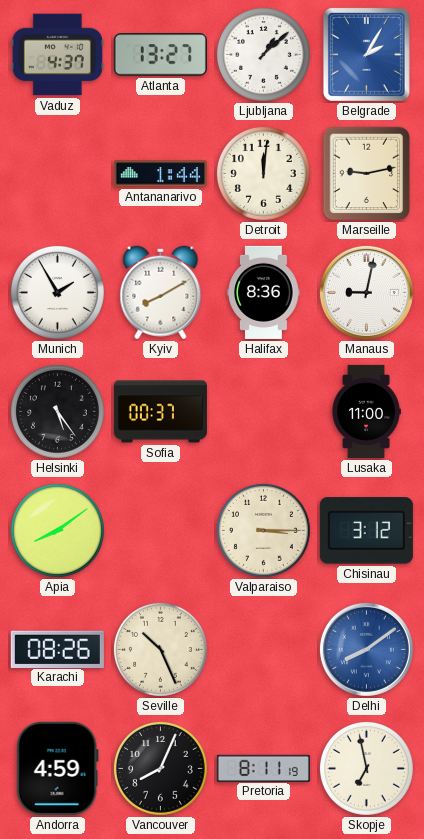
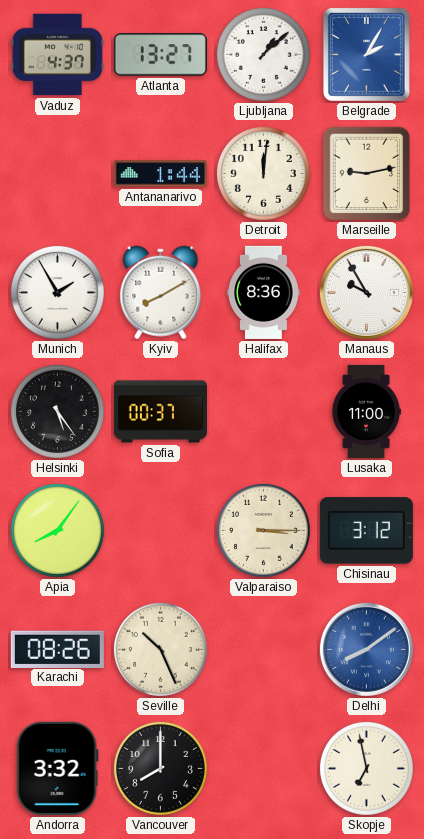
Manaus: 9:02 -> 9:55 (366, 292)
Apia: 8:09 -> 8:06 (57, 530)
Andorra: 4:59 -> 3:32 (57, 768)
Vancouver: 8:04 -> 8:00 (160, 768)
Pretoria: 8:11 -> none (263, 768)
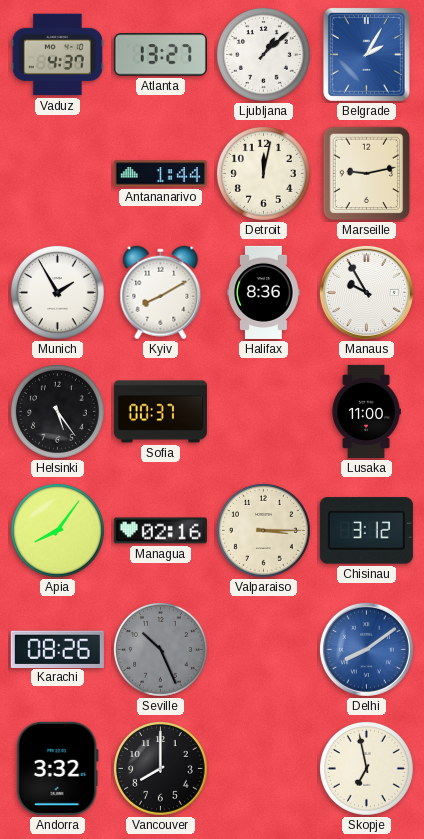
Detroit: 12:01 -> 12:02 (263, 173)
Managua: none -> 02:16 (160, 531)
Seville dial: cream -> grey (160, 649)
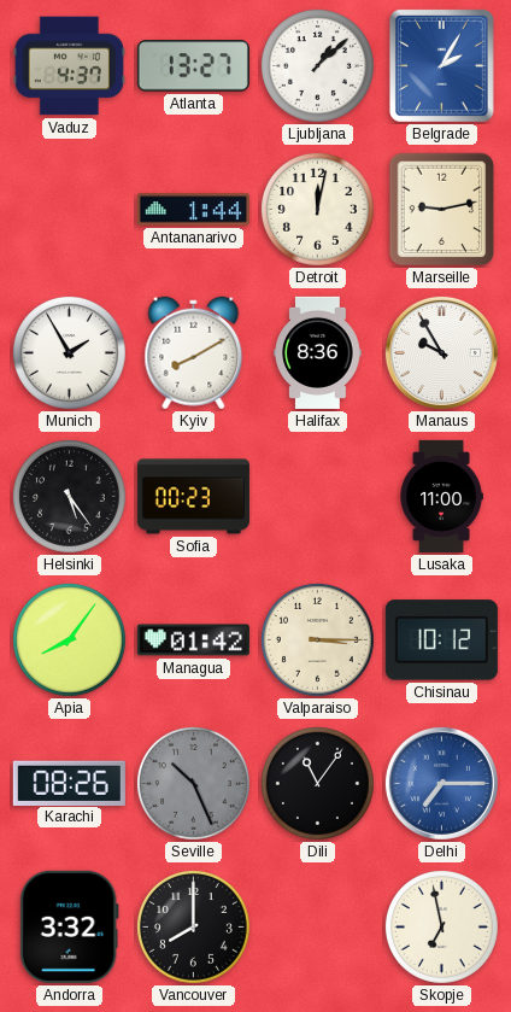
Sofia: 00:37 -> 00:23 (193, 497)
Managua: 02:16 -> 01:42 (193, 640)
Chisinau: 3:12 -> 10:12 (441, 640)
Dili: none -> 11:06 (317, 783)
Delhi: 8:09 -> 7:15 (441, 783)
